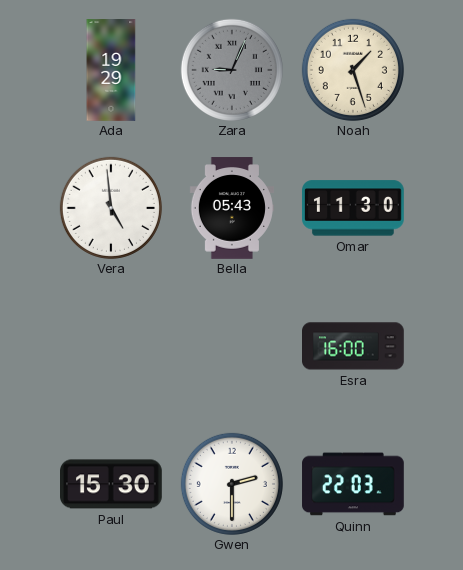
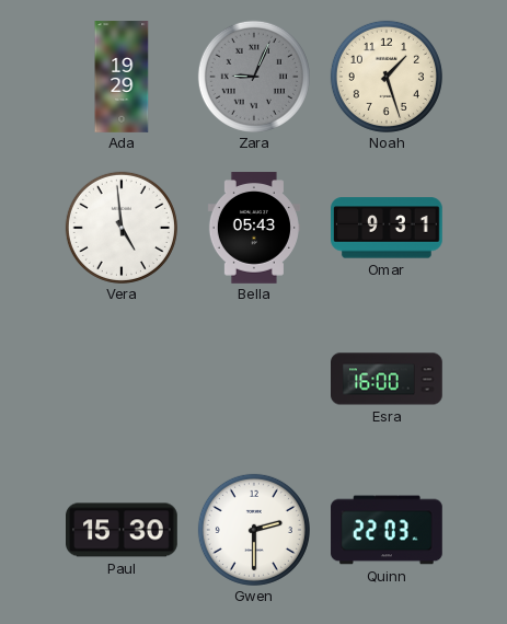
Omar: 11:30 -> 9:31 (388, 228)
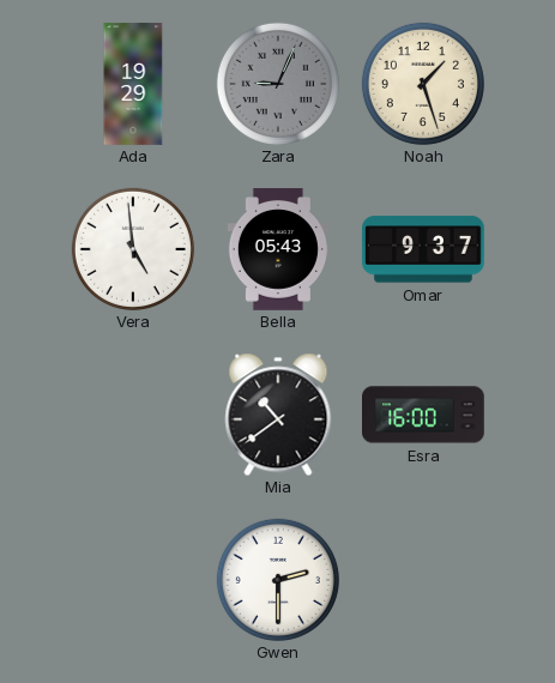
Omar: 9:31 -> 9:37 (424, 249)
Mia: none -> 10:39 (278, 415)
Paul: 15:30 -> none (123, 530)
Quinn: 22:03 -> none (387, 530)
